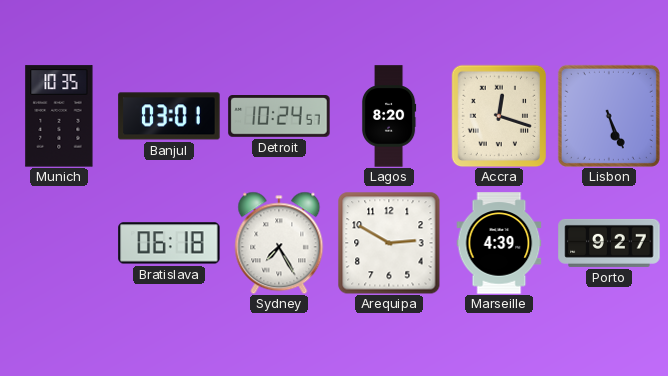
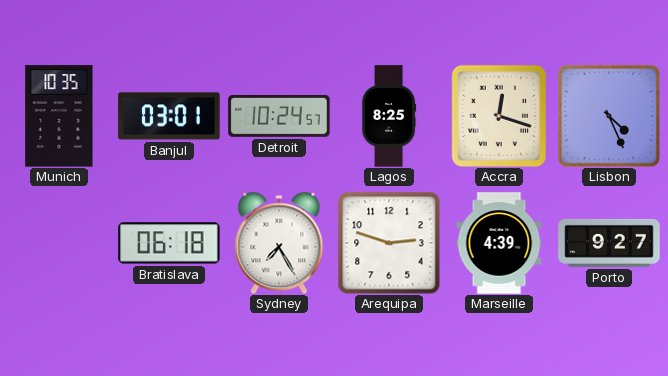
Lagos: 8:20 -> 8:25 (389, 116)
Lisbon: 5:26 -> 4:26 (609, 116)
Arequipa: 2:50 -> 2:48 (389, 243)
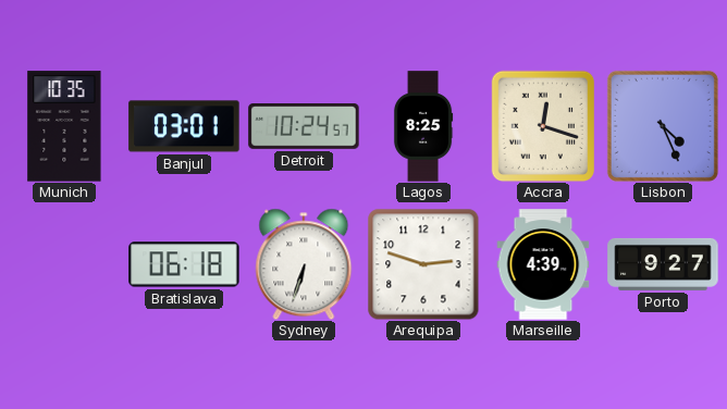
Sydney: 7:25 -> 6:33 (304, 264)
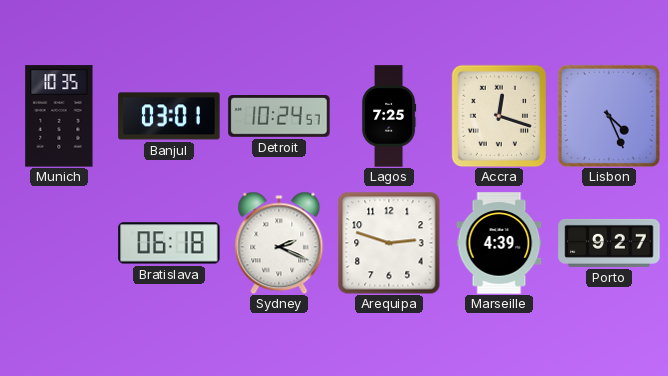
Lagos: 8:25 -> 7:25 (389, 116)
Sydney: 6:33 -> 2:19 (279, 243)
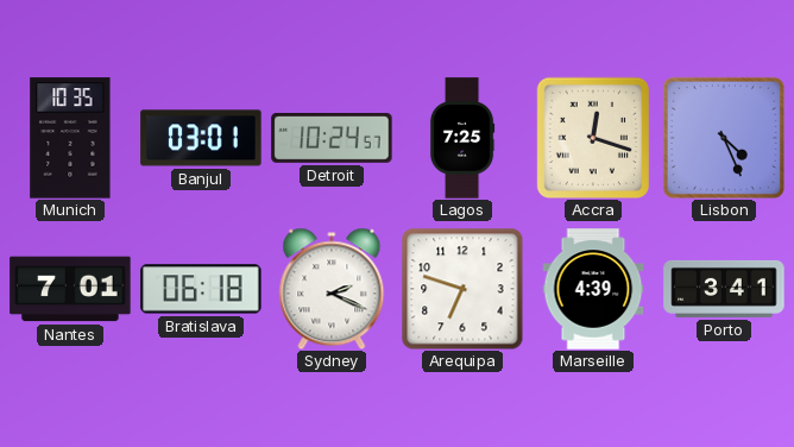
Nantes: none -> 7:01 (70, 289)
Arequipa: 2:48 -> 6:48 (462, 289)
Porto: 9:27 -> 3:41 (724, 289)
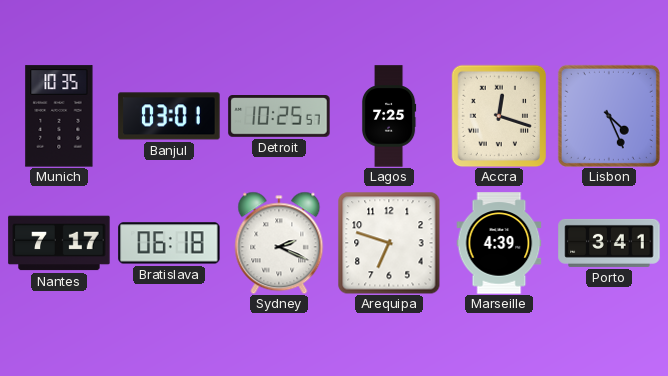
Detroit: 10:24 -> 10:25 (279, 116)
Nantes: 7:01 -> 7:17 (59, 243)
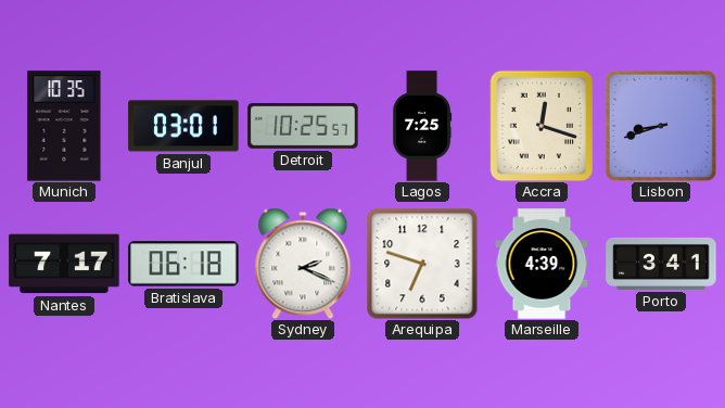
Lisbon: 4:26 -> 8:42 (661, 126)
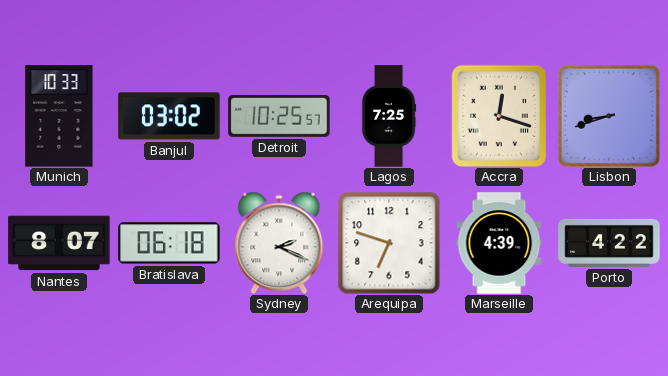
Munich: 10:35 -> 10:33 (59, 116)
Banjul: 03:01 -> 03:02 (169, 116)
Nantes: 7:17 -> 8:07 (59, 243)
Porto: 3:41 -> 4:22 (609, 243)
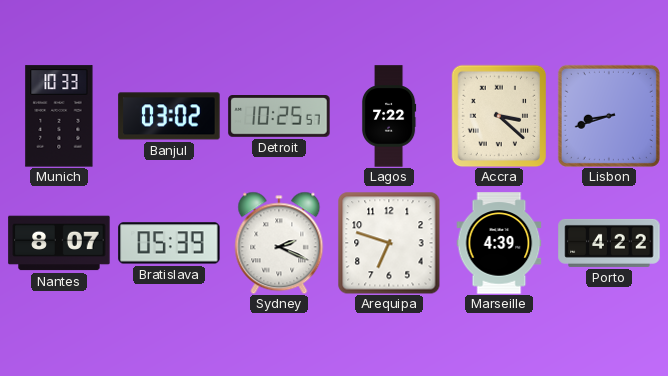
Lagos: 7:25 -> 7:22 (389, 116)
Accra: 12:18 -> 3:22 (499, 116)
Bratislava: 06:18 -> 05:39 (169, 243)
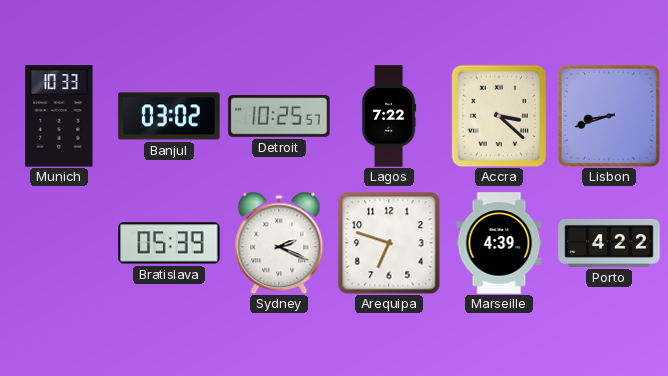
Nantes: 8:07 -> none (59, 243)
